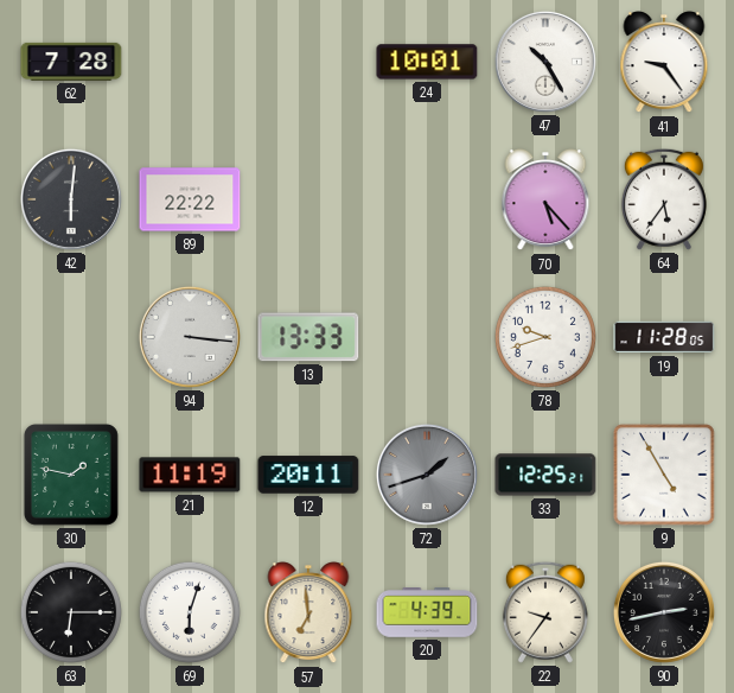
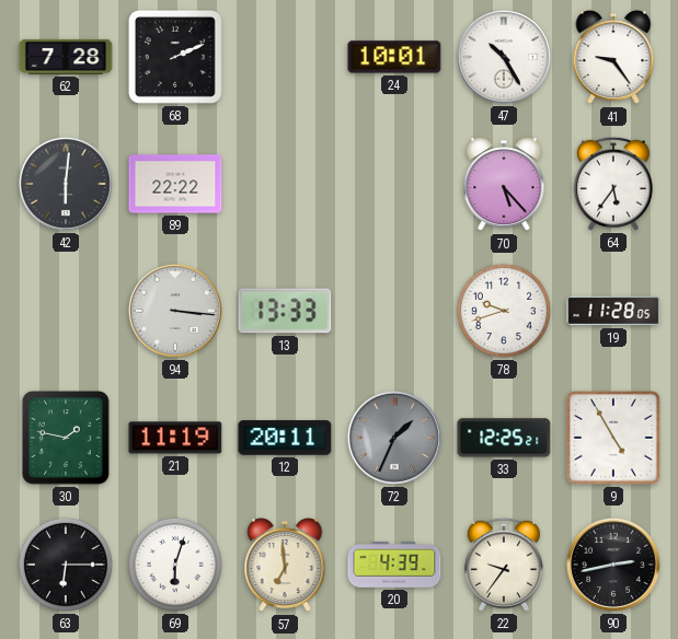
68: none -> 2:11 (175, 57)
72: 1:42 -> 1:34 (394, 438)
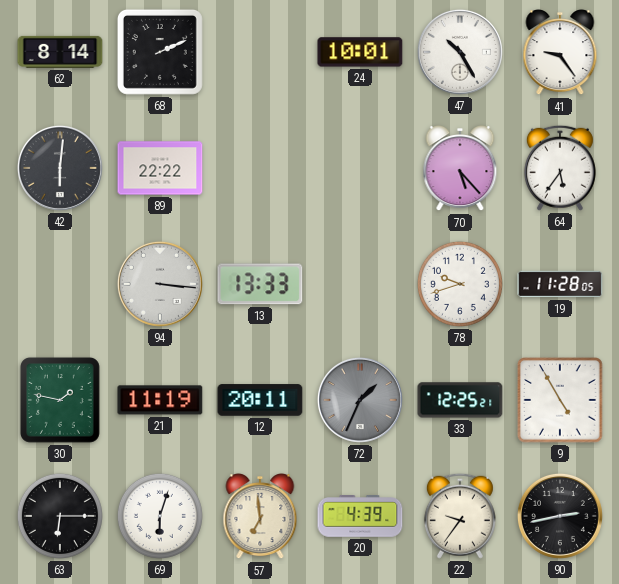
62: 7:28 -> 8:14 (60, 52)
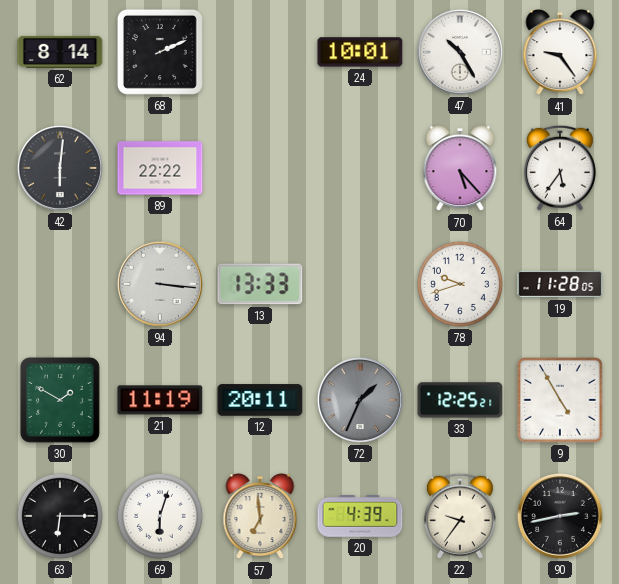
30: 1:47 -> 1:50 (60, 400)
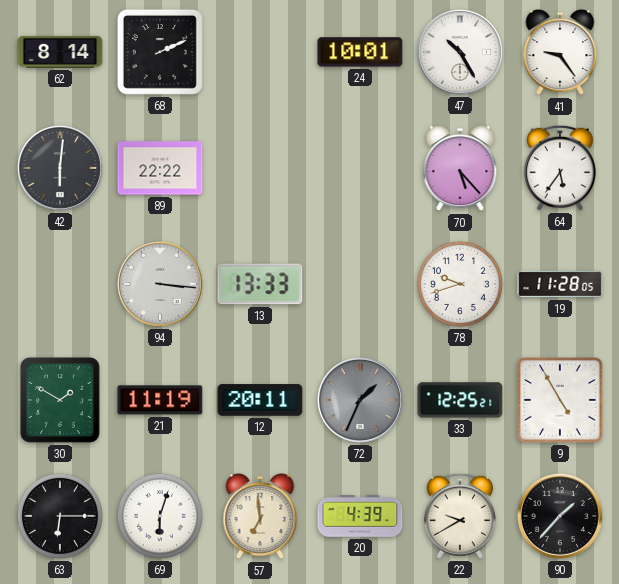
22: 9:36 -> 9:40 (460, 516)
90: 2:43 -> 1:37 (560, 516)
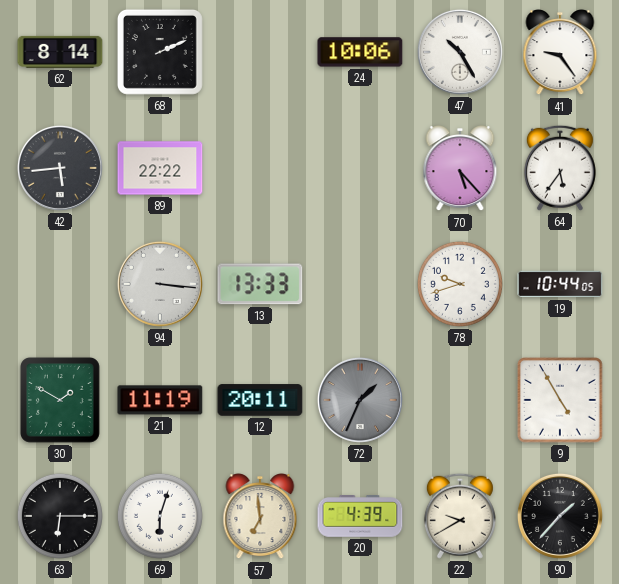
24: 10:01 -> 10:06 (360, 52)
42: 6:01 -> 5:44 (60, 168)
19: 11:28 -> 10:44 (560, 284)
33: 12:25 -> none (460, 400)
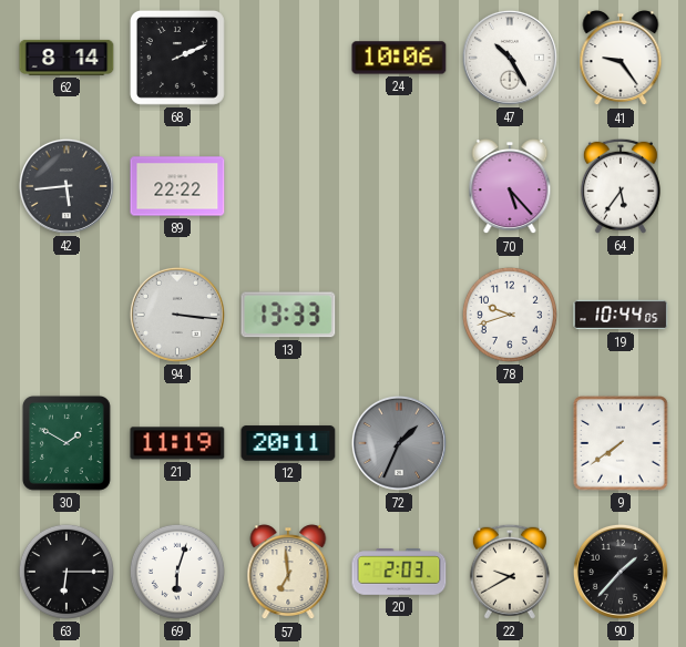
9: 4:55 -> 7:39 (621, 443)
20: 4:39 -> 2:03 (399, 572)
